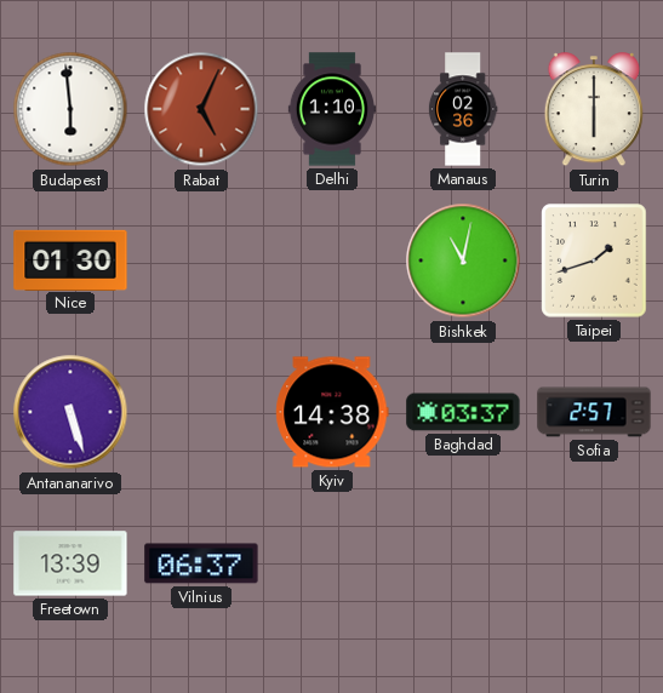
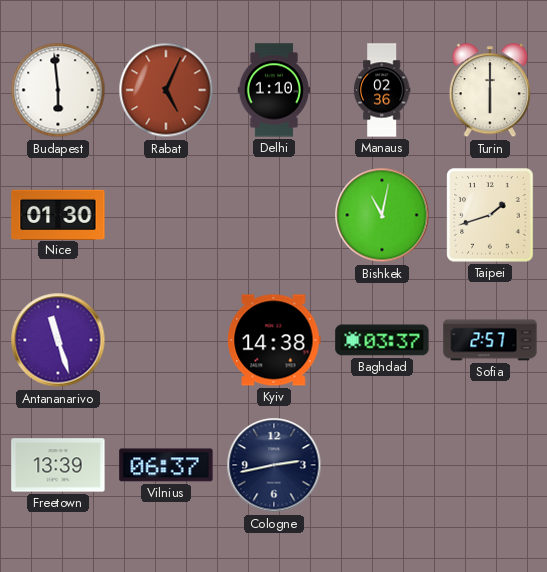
Antananarivo: 5:27 -> 11:27 (58, 340)
Cologne: none -> 2:43 (274, 465)
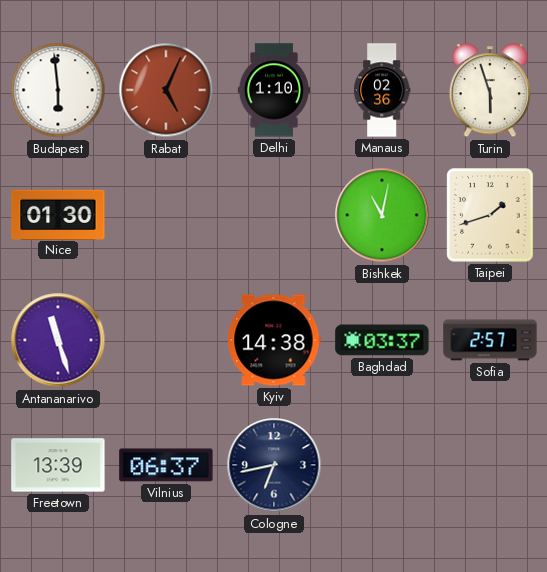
Turin: 6:00 -> 5:57 (490, 91)
Cologne: 2:43 -> 6:43 (274, 465)
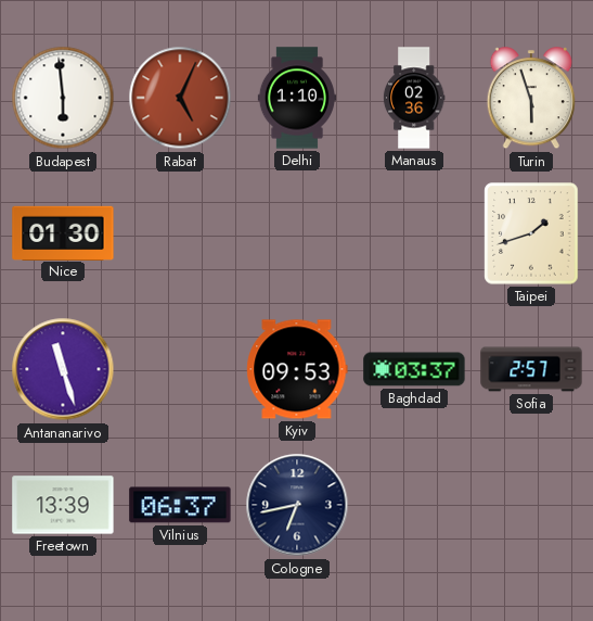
Bishkek: 11:02 -> none (382, 215)
Kyiv: 14:38 -> 09:53 (297, 369)
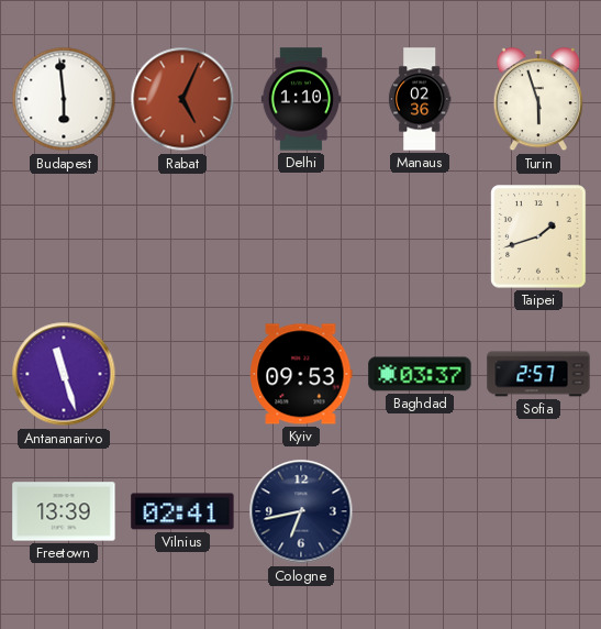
Nice: 01:30 -> none (63, 232)
Vilnius: 06:37 -> 02:41 (182, 511)
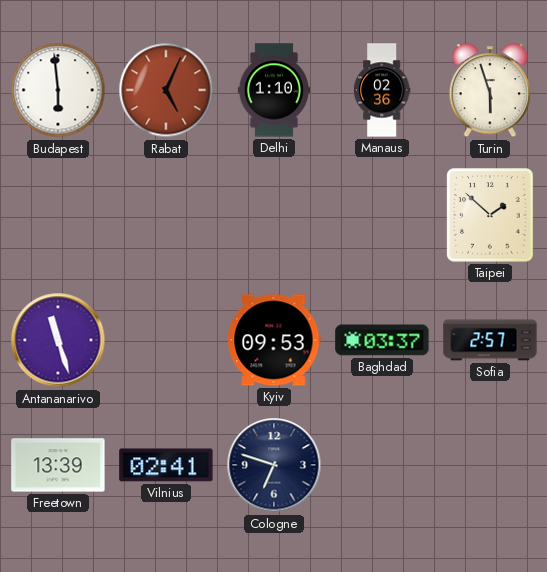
Taipei: 1:42 -> 1:52 (490, 215)
Cologne: 6:43 -> 6:48 (274, 465)
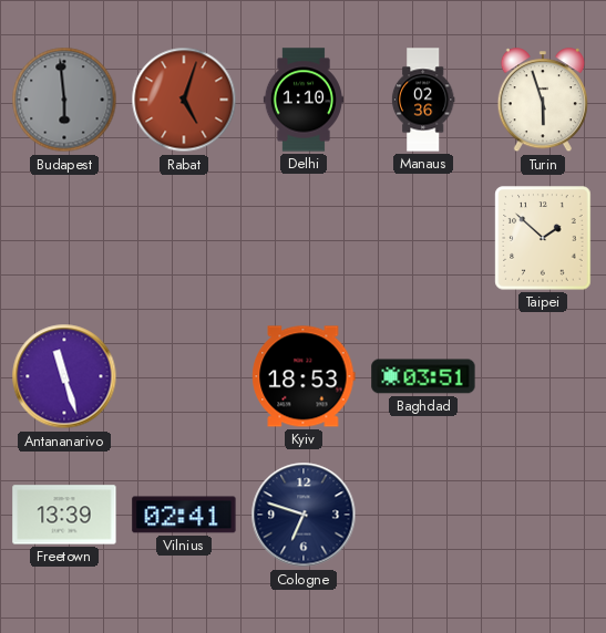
Budapest dial: white -> grey (64, 100)
Rabat: 5:04 -> 5:03 (184, 100)
Kyiv: 09:53 -> 18:53 (304, 376)
Baghdad: 03:37 -> 03:51 (423, 376)
Sofia: 2:57 -> none (490, 340)
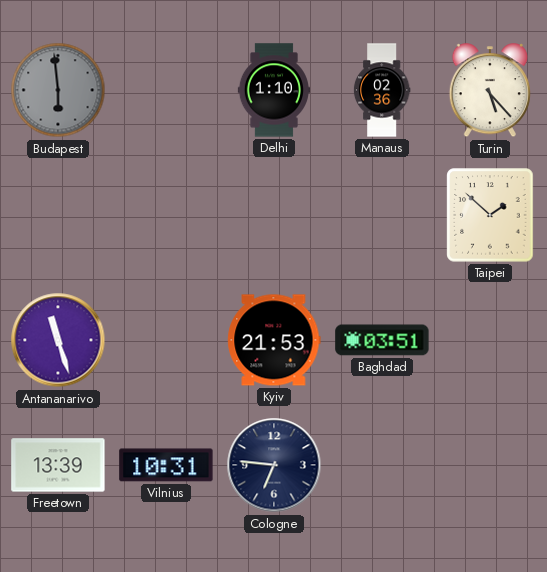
Rabat: 5:03 -> none (184, 100)
Turin: 5:57 -> 5:23 (490, 91)
Kyiv: 18:53 -> 21:53 (274, 340)
Vilnius: 02:41 -> 10:31 (166, 465)
Cologne: 6:48 -> 6:46 (274, 465)
